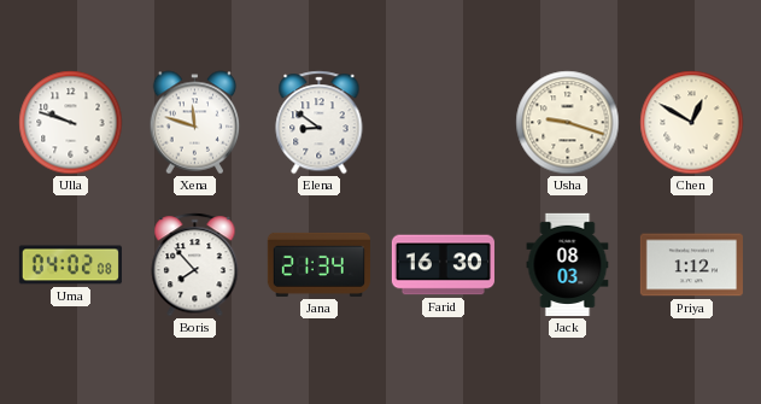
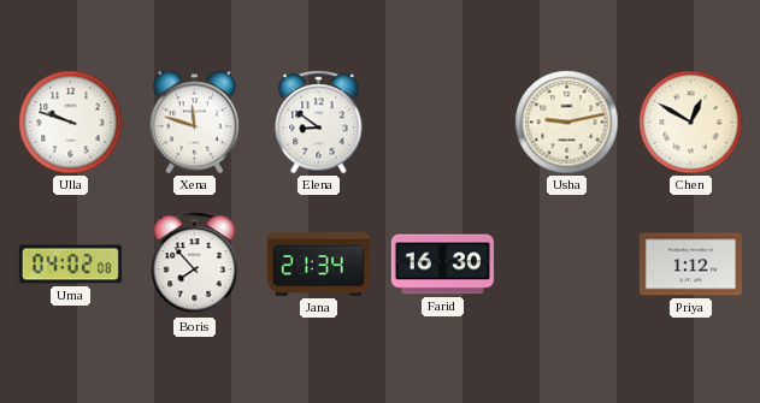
Usha: 9:18 -> 9:13 (567, 123)
Jack: 08:03 -> none (568, 264)
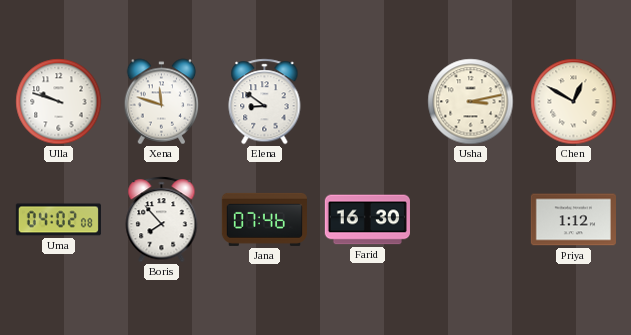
Usha: 9:13 -> 3:13 (471, 102)
Jana: 21:34 -> 07:46 (264, 219)
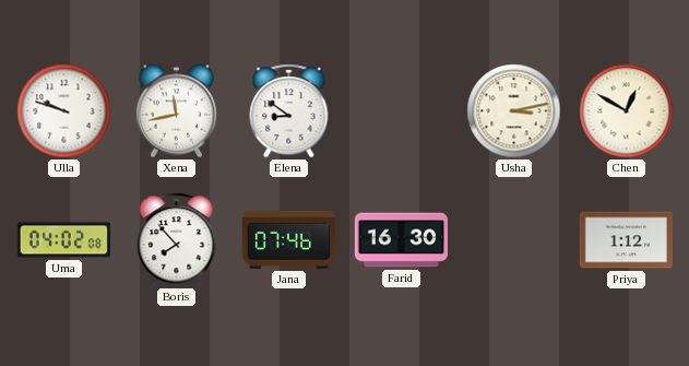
Xena: 11:48 -> 11:43 (177, 111)
